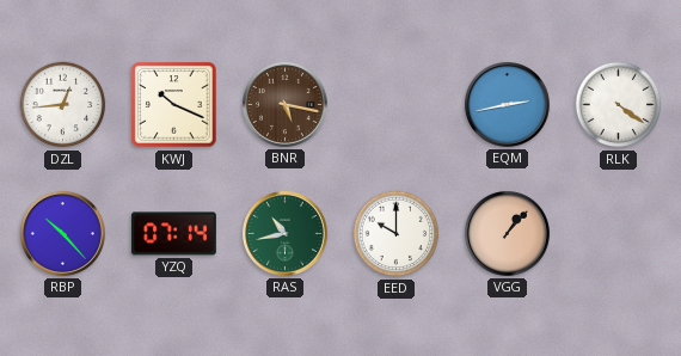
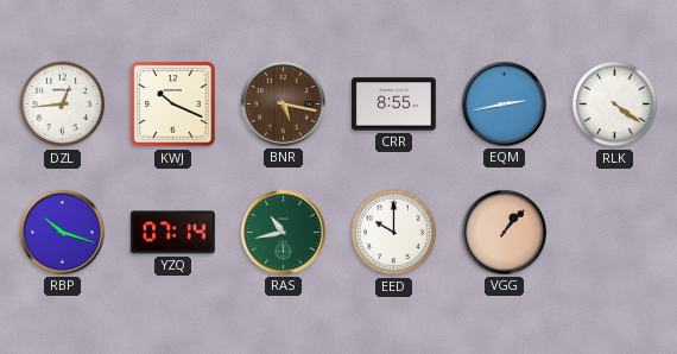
CRR: none -> 8:55 (393, 105)
RBP: 10:23 -> 10:18 (62, 232)
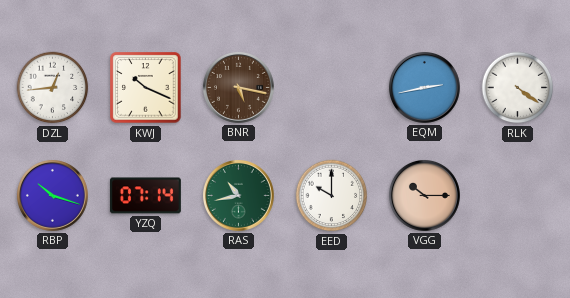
CRR: 8:55 -> none (393, 105)
VGG: 1:07 -> 10:15 (424, 195)
